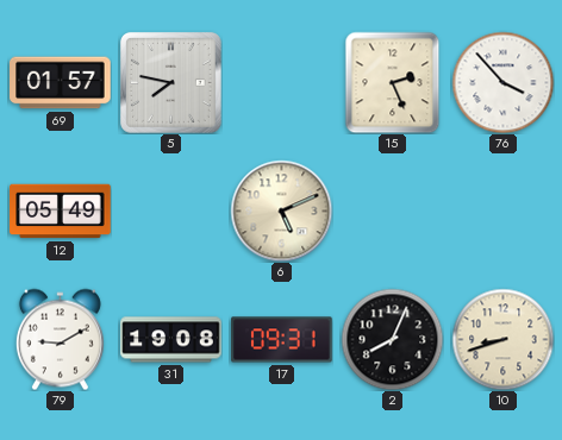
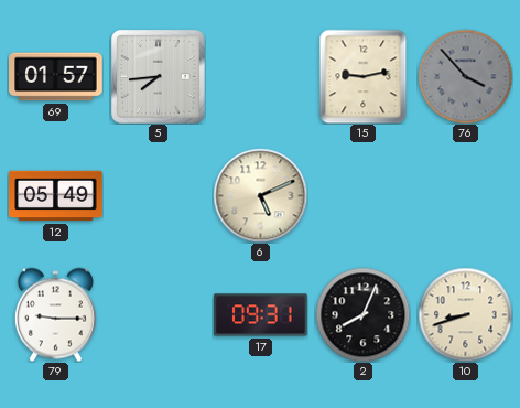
5: 7:47 -> 7:44 (159, 77)
15: 2:26 -> 9:13 (364, 76)
76 dial: white -> grey (465, 76)
79: 9:10 -> 9:15 (55, 314)
31: 19:08 -> none (171, 340)
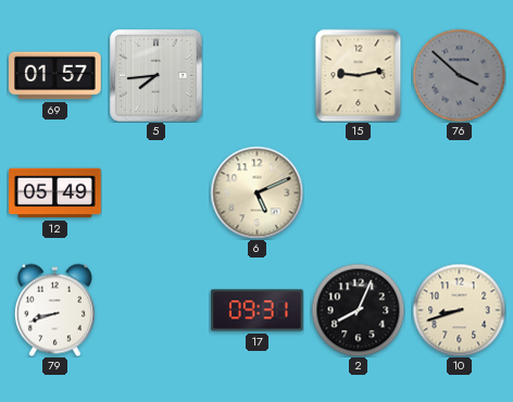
76: 3:53 -> 3:52 (459, 75)
79: 9:15 -> 8:42 (54, 310)
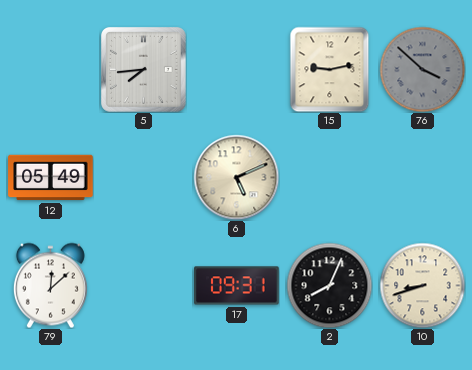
69: 01:57 -> none (55, 76)
79: 8:42 -> 12:08 (50, 285)
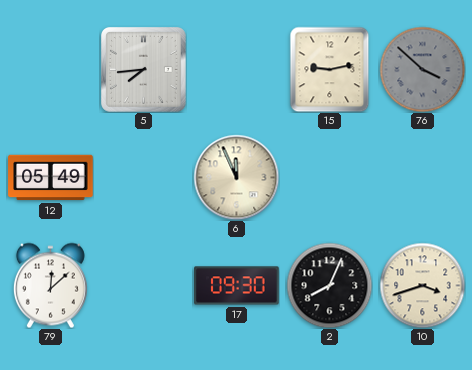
6: 5:11 -> 11:56 (236, 177)
17: 09:31 -> 09:30 (237, 286)
10: 8:42 -> 3:42 (422, 285)
